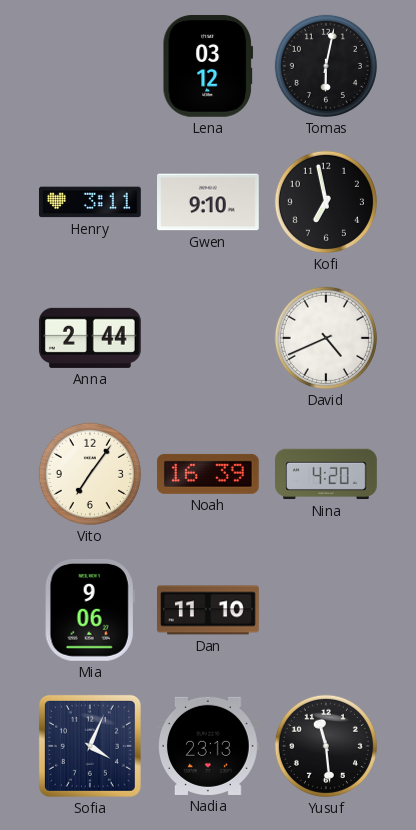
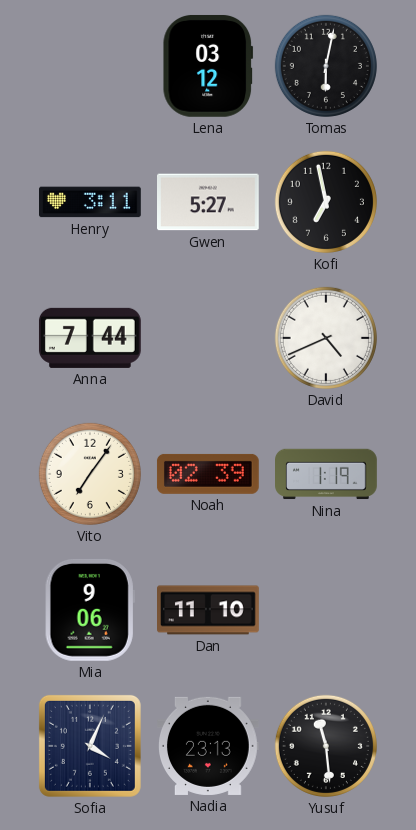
Gwen: 9:10 -> 5:27 (209, 202)
Anna: 2:44 -> 7:44 (90, 338)
Noah: 16:39 -> 02:39 (208, 474)
Nina: 4:20 -> 1:19 (326, 474)
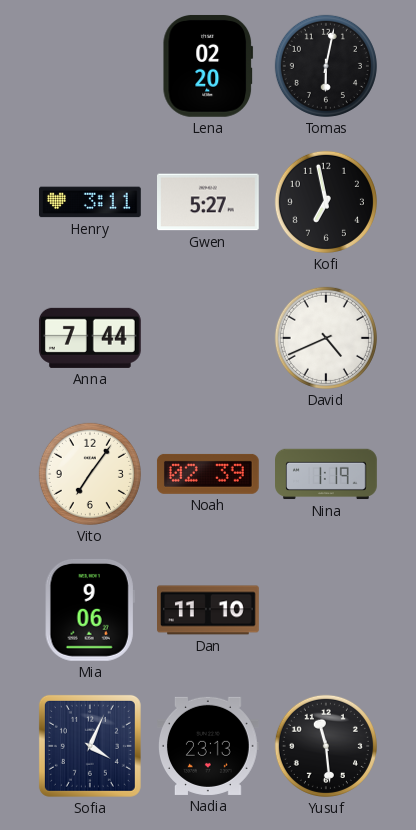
Lena: 03:12 -> 02:20 (208, 66)
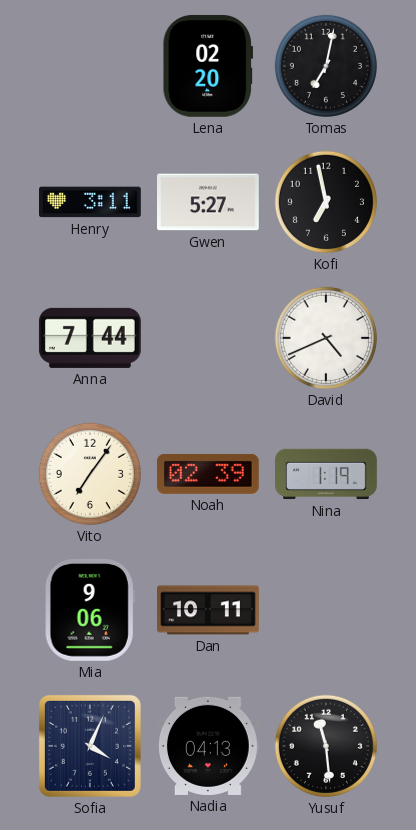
Tomas: 6:02 -> 7:02 (326, 66)
Dan: 11:10 -> 10:11 (209, 610)
Nadia: 23:13 -> 04:13 (209, 746)
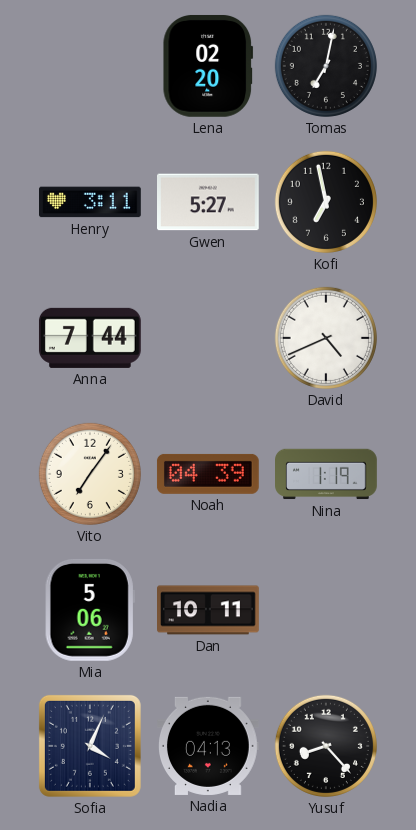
Noah: 02:39 -> 04:39 (208, 474)
Mia: 9:06 -> 5:06 (90, 610)
Yusuf: 11:29 -> 8:23 (326, 746)
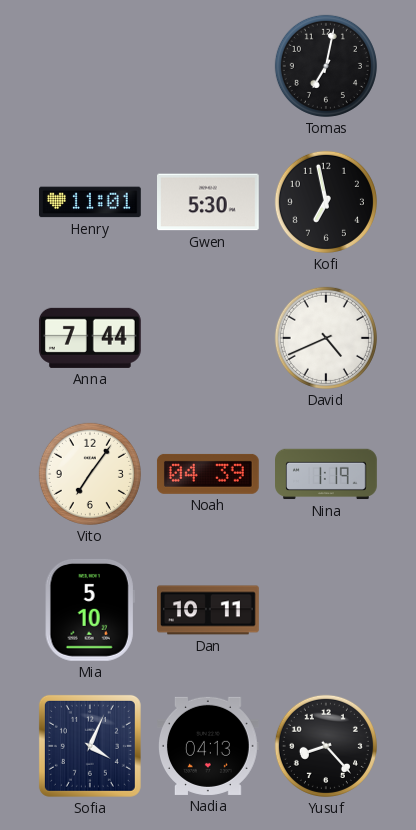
Lena: 02:20 -> none (208, 66)
Henry: 3:11 -> 11:01 (91, 202)
Gwen: 5:27 -> 5:30 (209, 202)
Mia: 5:06 -> 5:10 (90, 610)
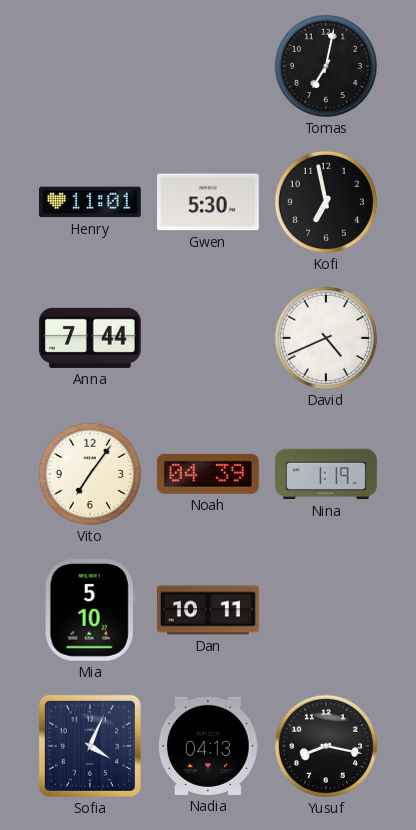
Yusuf: 8:23 -> 8:17 (326, 746)
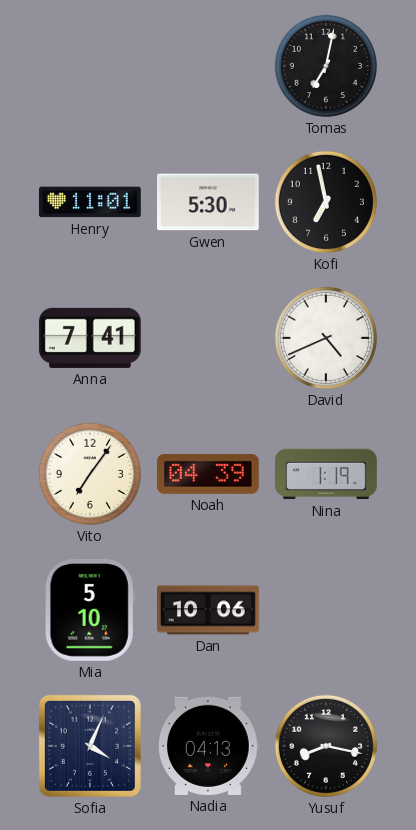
Anna: 7:44 -> 7:41 (90, 338)
Dan: 10:11 -> 10:06 (209, 610)
